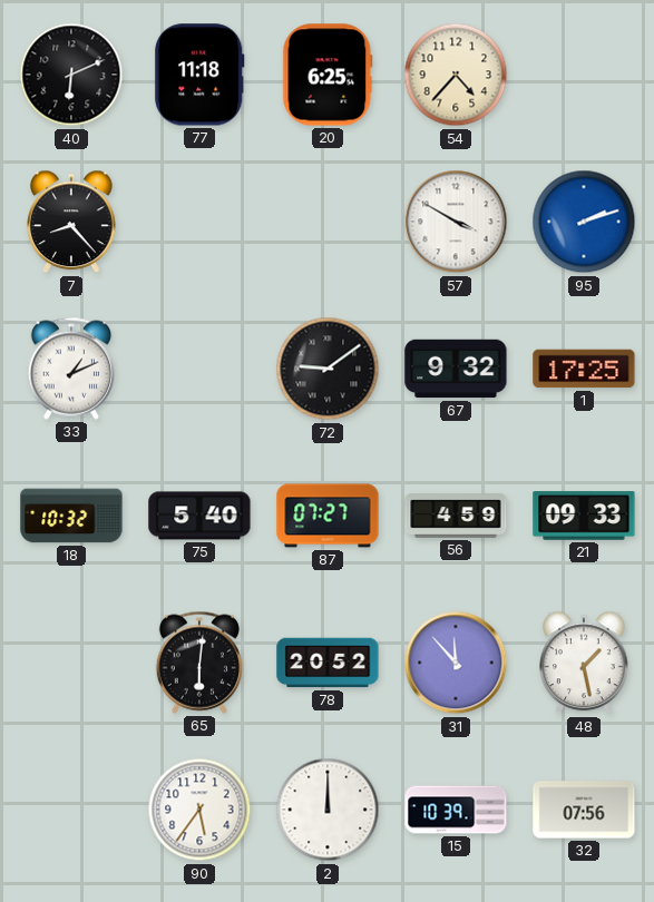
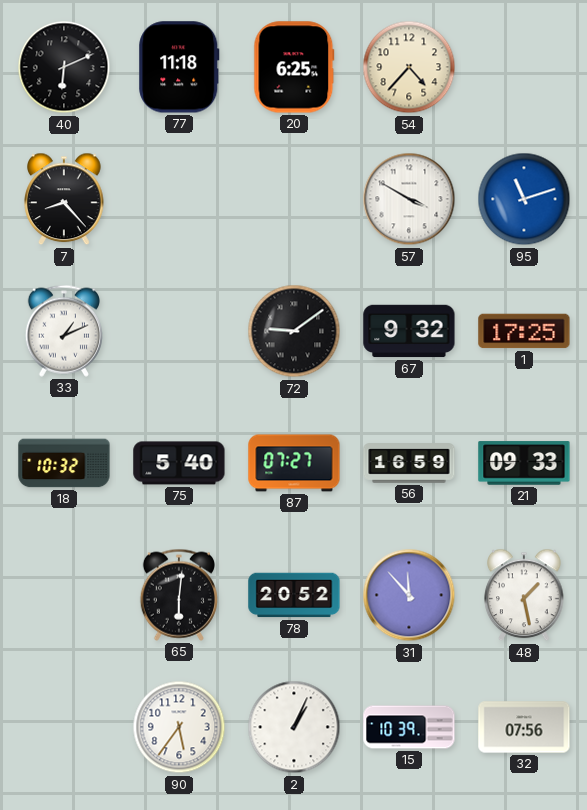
95: 2:12 -> 11:12 (524, 199)
56: 4:59 -> 16:59 (409, 463)
2: 12:00 -> 1:04 (294, 727)
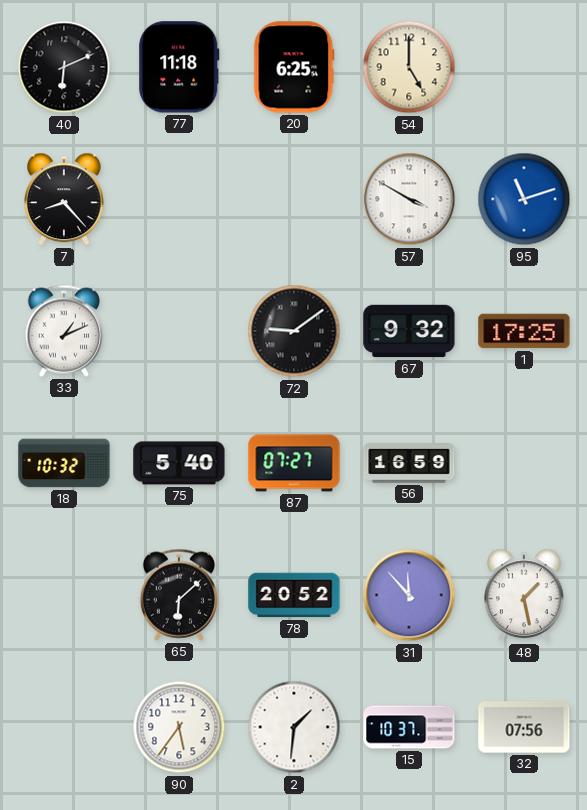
54: 4:37 -> 5:00 (409, 67)
21: 09:33 -> none (524, 463)
65: 6:01 -> 6:08 (179, 595)
2: 1:04 -> 1:31 (294, 727)
15: 10:39 -> 10:37 (409, 727)
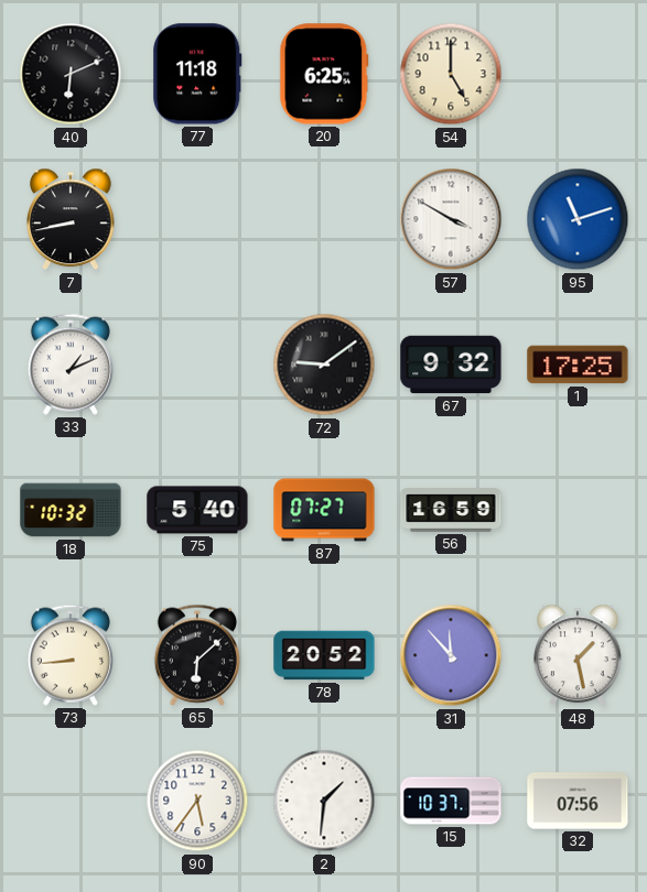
7: 8:23 -> 8:43 (71, 219)
73: none -> 8:44 (71, 655)
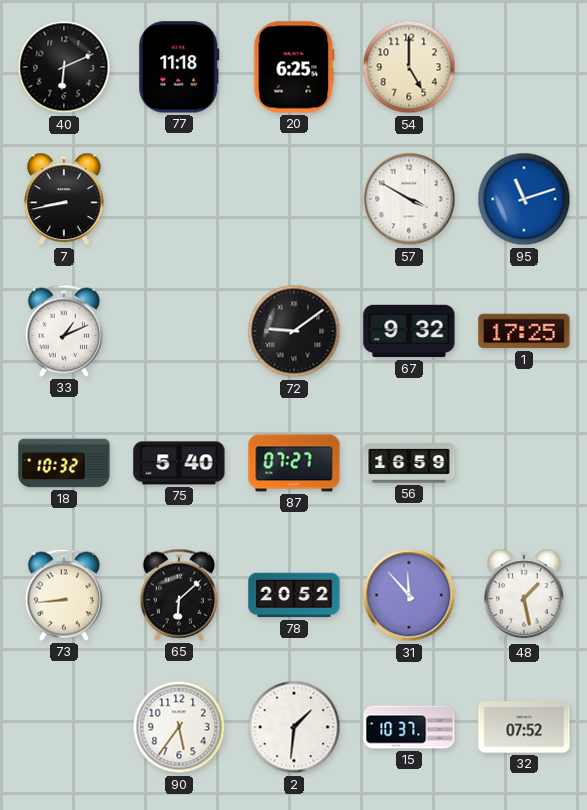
32: 07:56 -> 07:52 (524, 727)
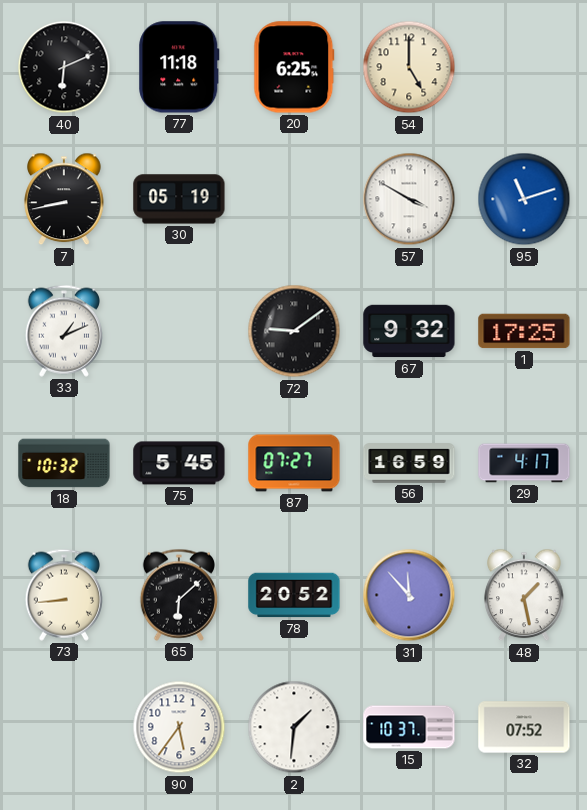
30: none -> 05:19 (179, 199)
75: 5:40 -> 5:45 (179, 463)
29: none -> 4:17 (524, 463)
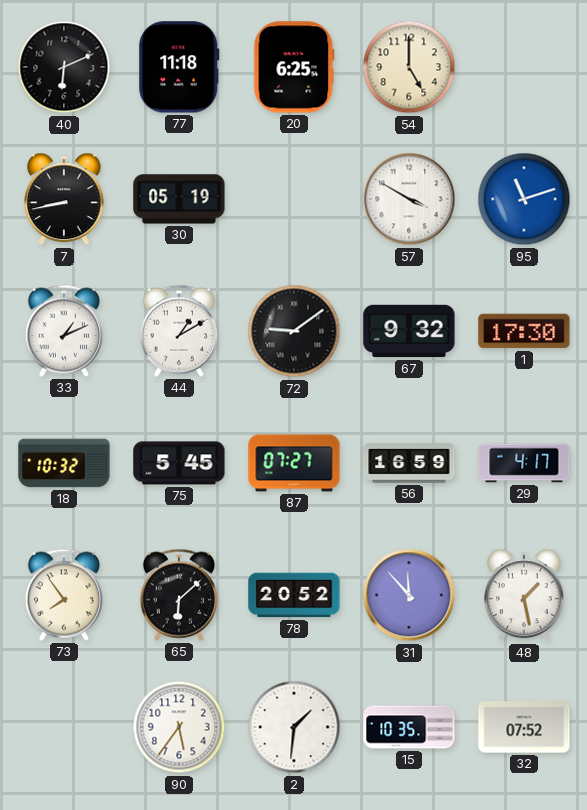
44: none -> 1:10 (179, 331)
1: 17:25 -> 17:30 (524, 331)
73: 8:44 -> 7:54 (64, 595)
15: 10:37 -> 10:35 (409, 727)
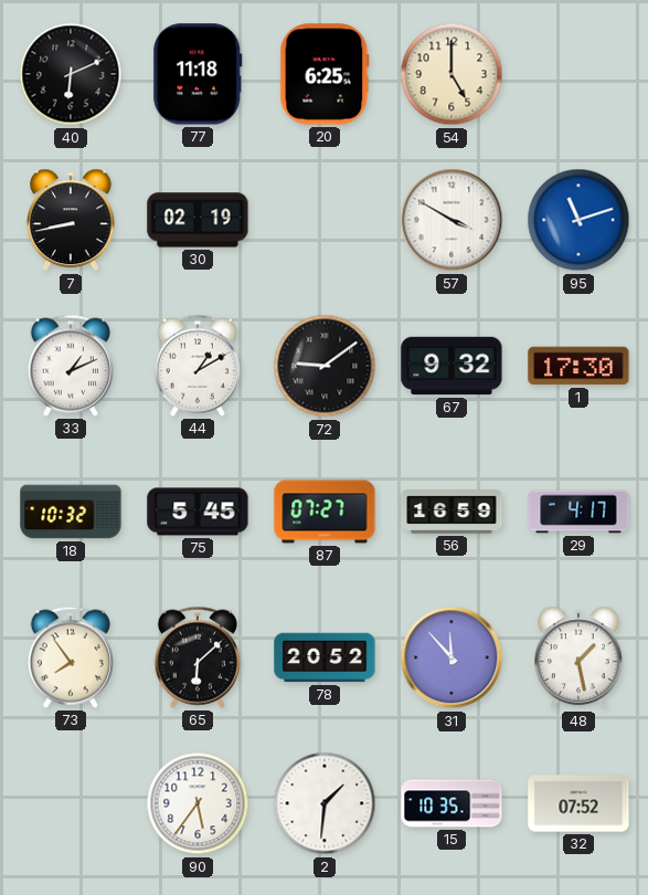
30: 05:19 -> 02:19 (198, 220)
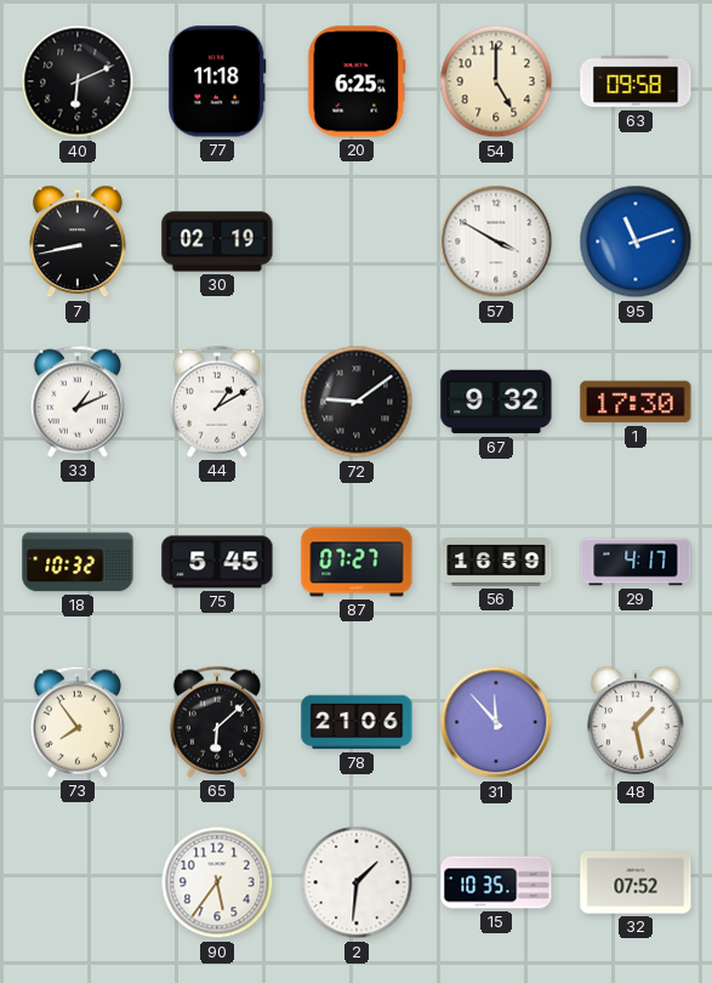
63: none -> 09:58 (636, 81)
78: 20:52 -> 21:06 (357, 722)
